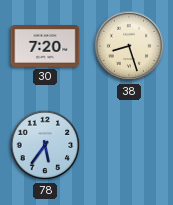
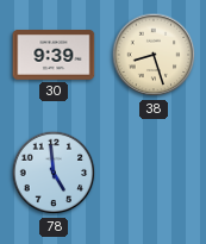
30: 7:20 -> 9:39 (54, 56)
78: 5:36 -> 4:59 (54, 173)
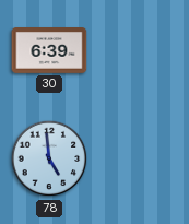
30: 9:39 -> 6:39 (49, 51)
38: 8:27 -> none (154, 55)
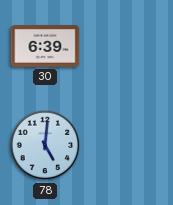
78: 4:59 -> 5:01 (45, 145)
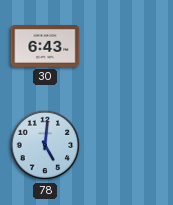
30: 6:39 -> 6:43 (45, 47)
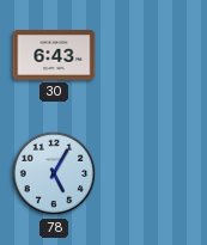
78: 5:01 -> 5:05 (54, 173)
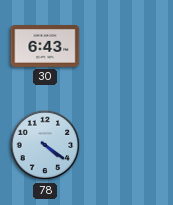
78: 5:05 -> 4:21 (45, 145)
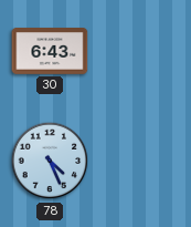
78: 4:21 -> 4:26 (50, 161)
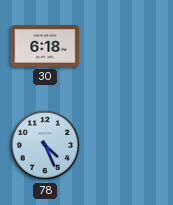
30: 6:43 -> 6:18 (45, 47)
